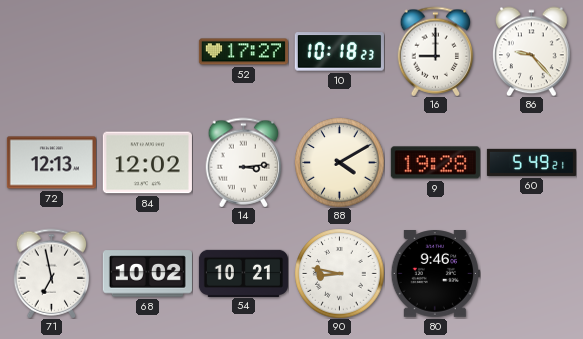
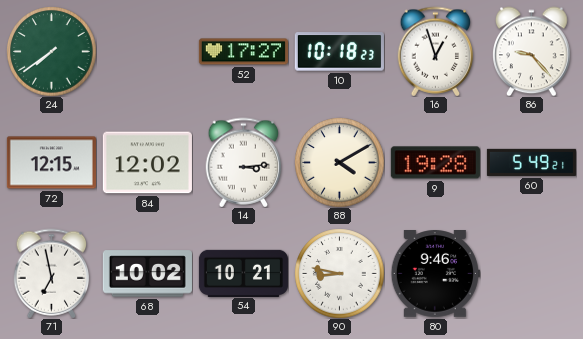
24: none -> 7:39 (51, 51)
16: 9:00 -> 12:57 (436, 51)
72: 12:13 -> 12:15 (51, 163)
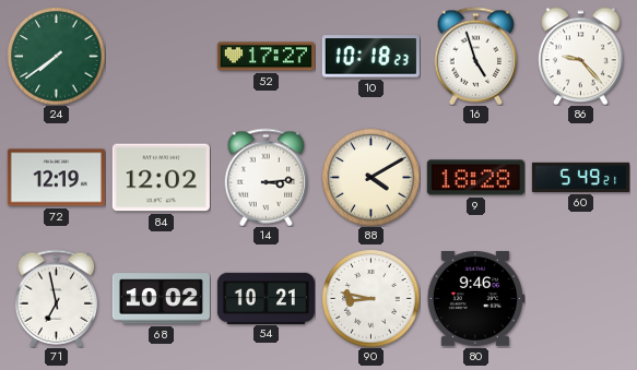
16: 12:57 -> 4:57 (476, 56)
72: 12:15 -> 12:19 (56, 178)
9: 19:28 -> 18:28 (475, 178)
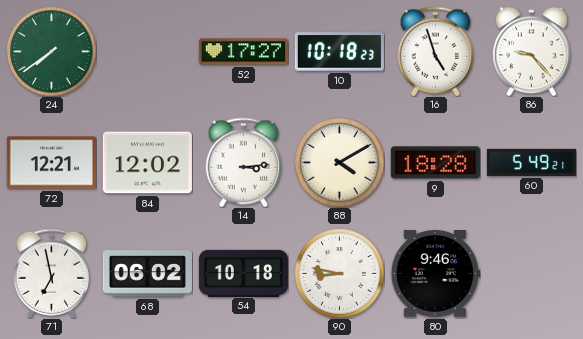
72: 12:19 -> 12:21 (51, 163)
68: 10:02 -> 06:02 (147, 274)
54: 10:21 -> 10:18 (243, 273)
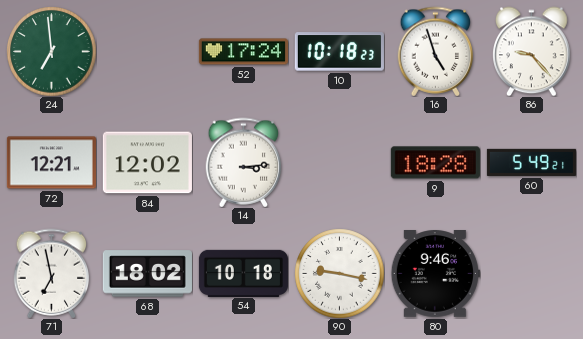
24: 7:39 -> 6:59 (51, 51)
52: 17:27 -> 17:24 (243, 52)
88: 4:10 -> none (339, 162)
68: 06:02 -> 18:02 (147, 274)
90: 8:47 -> 9:17 (339, 273)
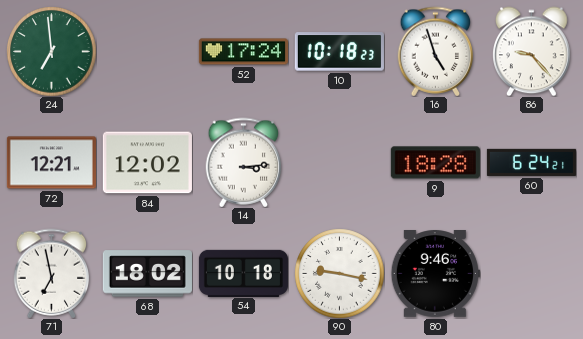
60: 5:49 -> 6:24 (531, 162)
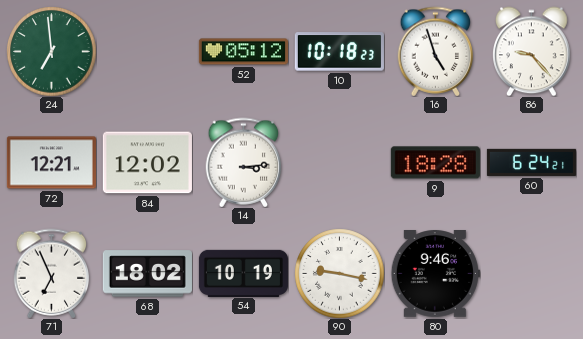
52: 17:24 -> 05:12 (243, 52)
71: 6:58 -> 6:56 (52, 273)
54: 10:18 -> 10:19 (243, 273)
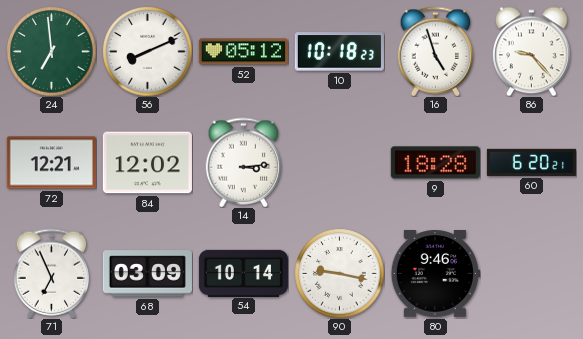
56: none -> 8:11 (147, 51)
60: 6:24 -> 6:20 (531, 162)
68: 18:02 -> 03:09 (147, 274)
54: 10:19 -> 10:14 (243, 273)
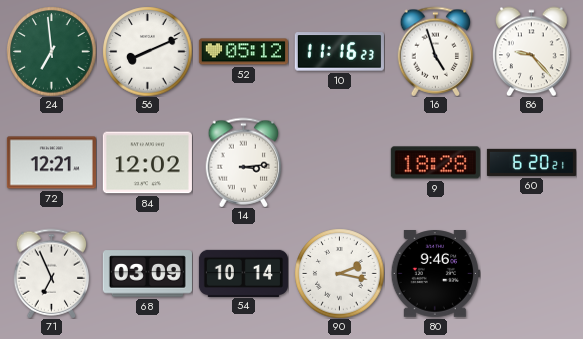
10: 10:18 -> 11:16 (339, 52)
90: 9:17 -> 2:17 (339, 273)
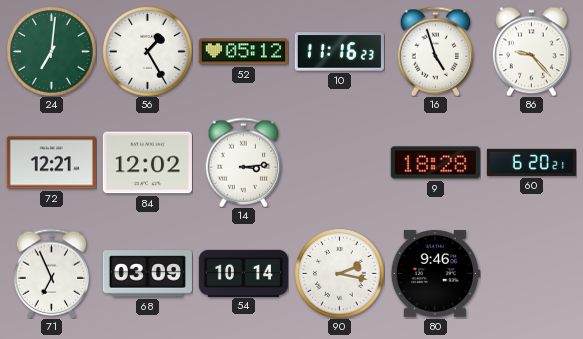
24: 6:59 -> 7:01 (51, 51)
56: 8:11 -> 1:25 (147, 51)
